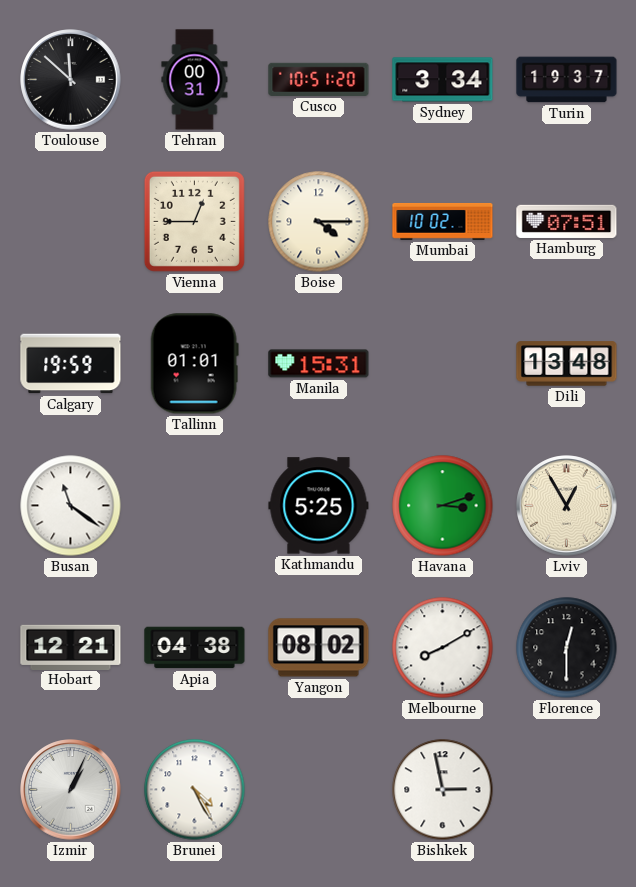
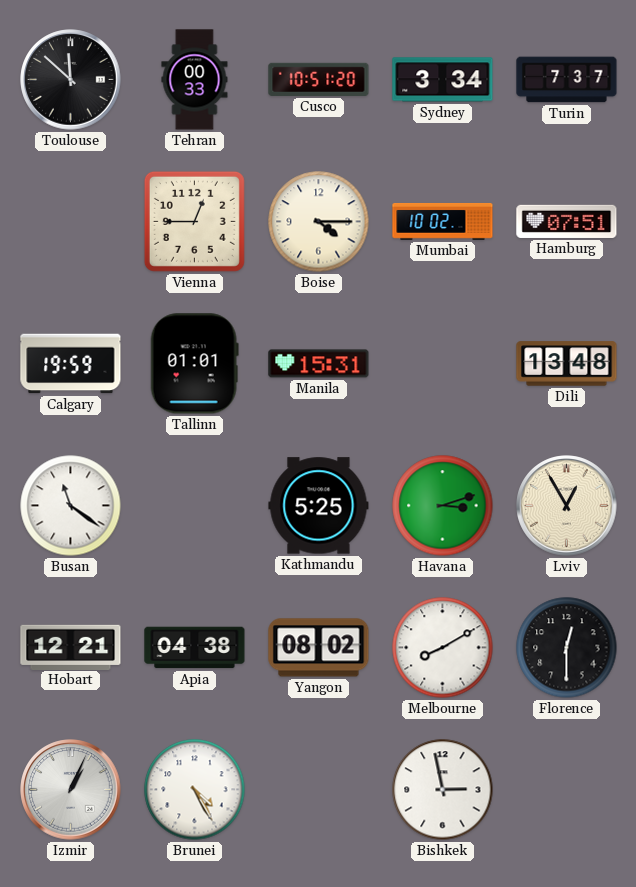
Tehran: 00:31 -> 00:33 (195, 80)
Turin: 19:37 -> 7:37 (567, 80)
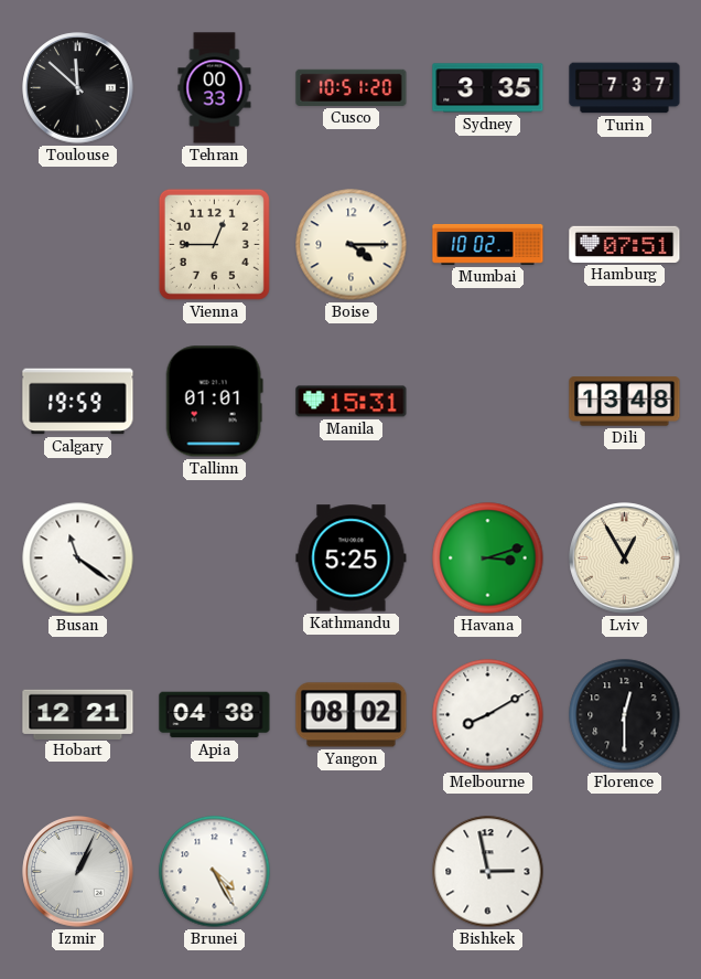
Sydney: 3:34 -> 3:35 (488, 88)
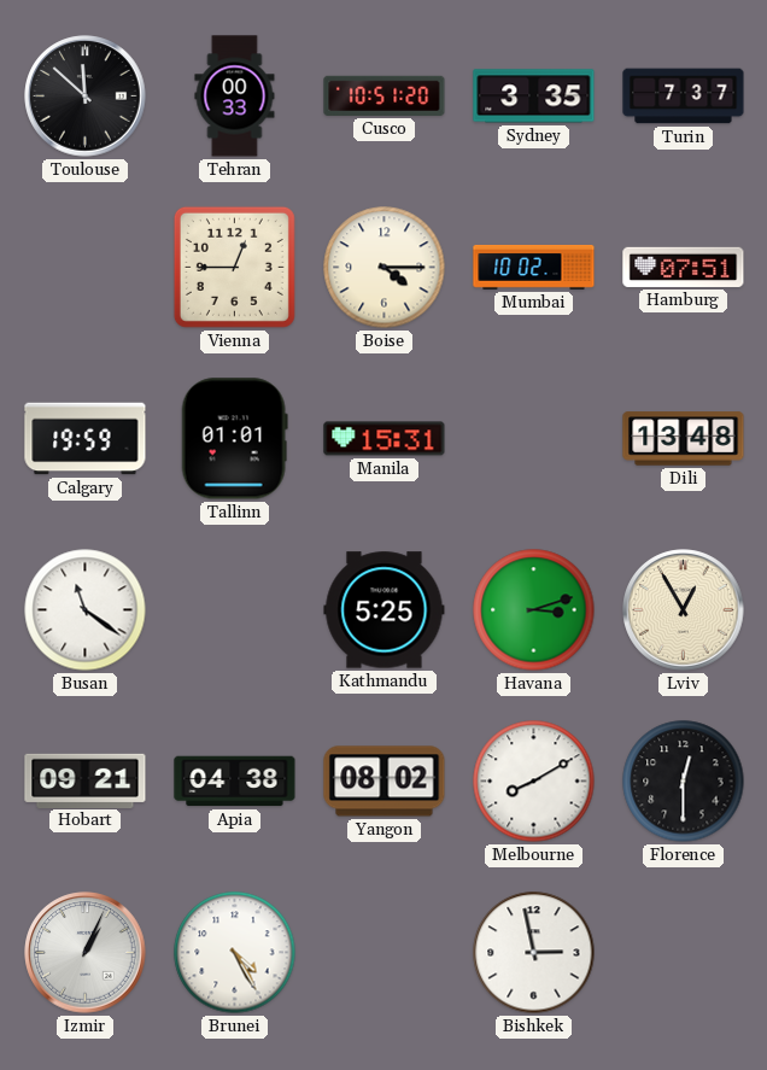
Hobart: 12:21 -> 09:21 (86, 780)
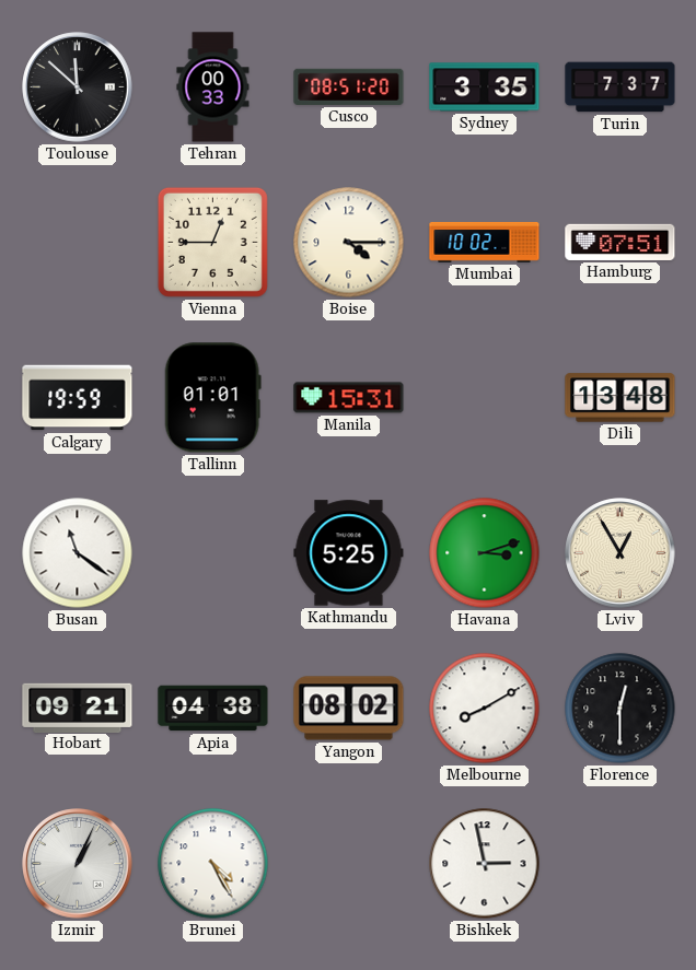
Cusco: 10:51 -> 08:51 (349, 86)
